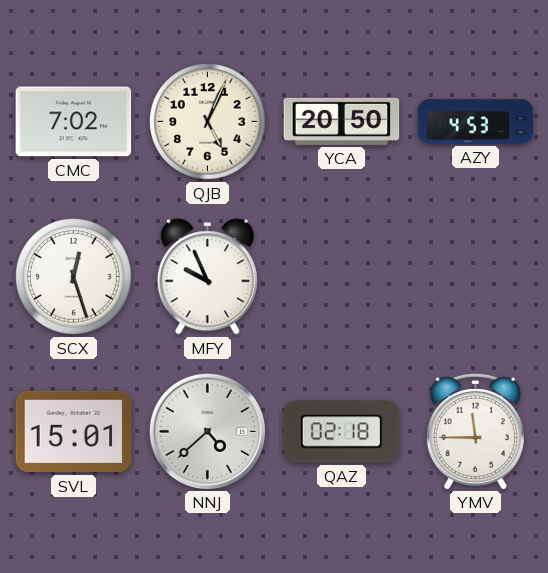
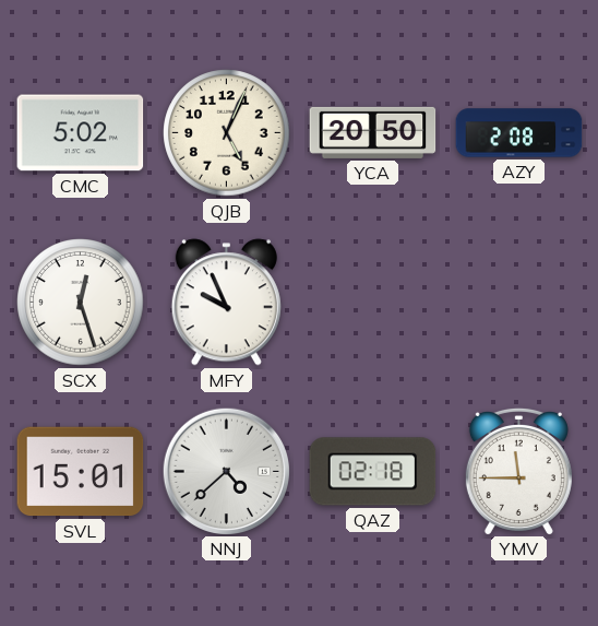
CMC: 7:02 -> 5:02 (81, 133)
AZY: 4:53 -> 2:08 (519, 133)
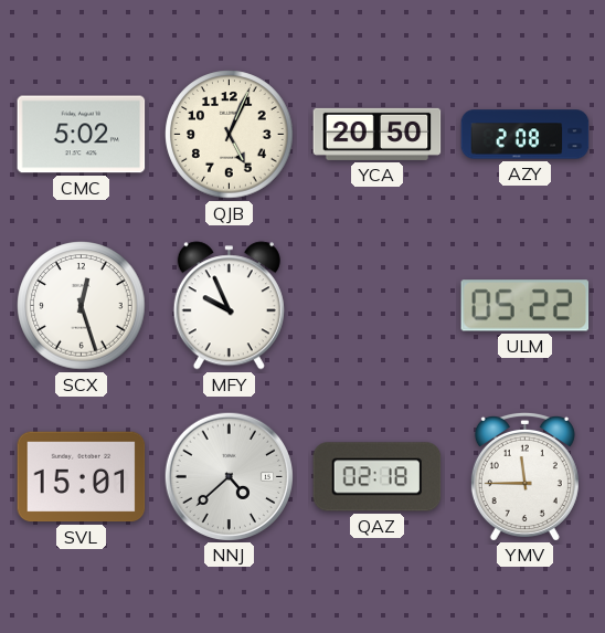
ULM: none -> 05:22 (526, 306)
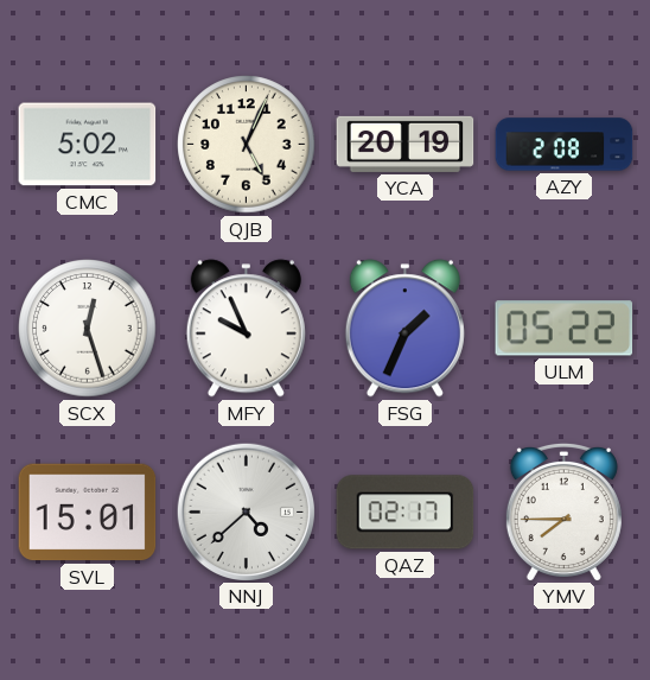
YCA: 20:50 -> 20:19 (406, 144)
FSG: none -> 1:34 (404, 329)
QAZ: 02:18 -> 02:17 (406, 513)
YMV: 11:45 -> 7:45 (563, 511)
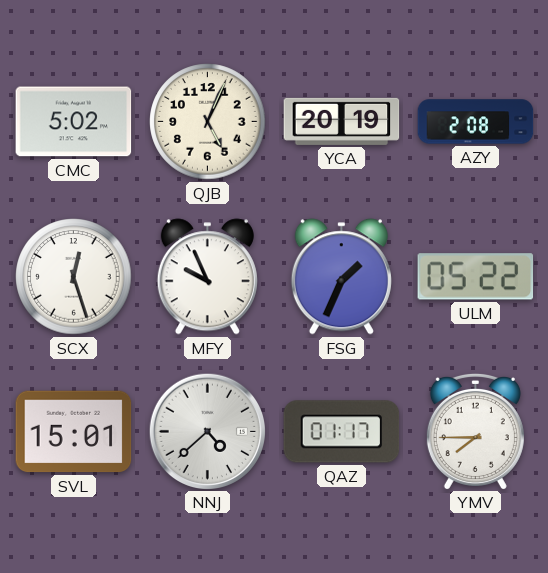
QAZ: 02:17 -> 01:17 (342, 432)
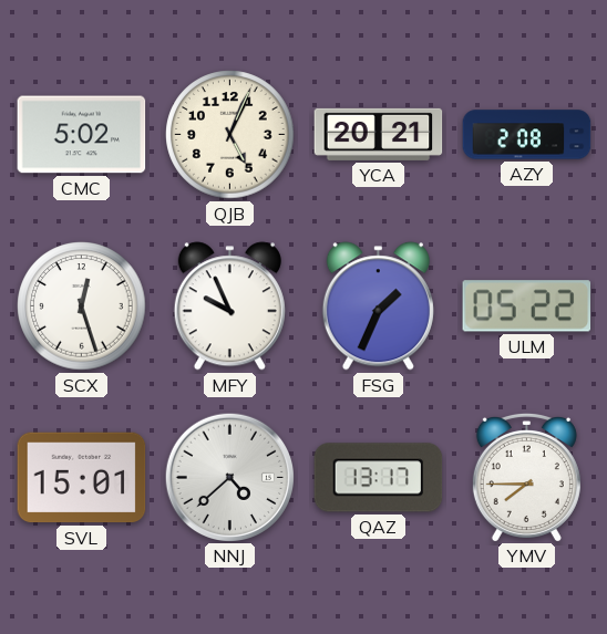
YCA: 20:19 -> 20:21 (379, 134)
QAZ: 01:17 -> 13:17 (379, 478)
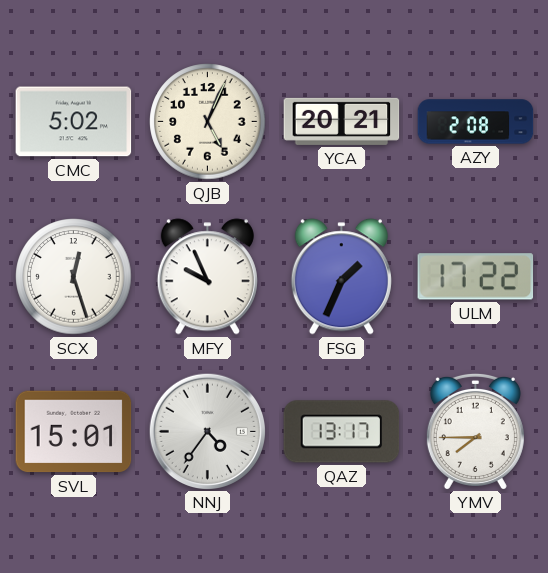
ULM: 05:22 -> 17:22 (476, 277)
NNJ: 4:38 -> 4:36 (207, 431)
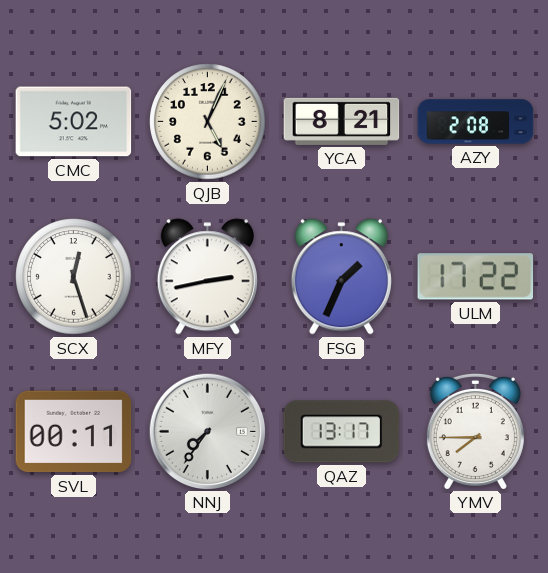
YCA: 20:21 -> 8:21 (342, 121)
MFY: 9:56 -> 2:43 (207, 277)
SVL: 15:01 -> 00:11 (74, 432)
NNJ: 4:36 -> 7:36 (207, 431)
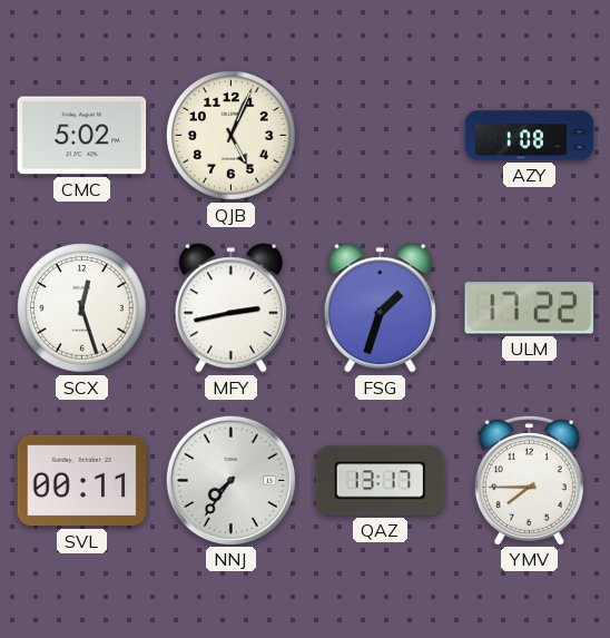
YCA: 8:21 -> none (342, 121)
AZY: 2:08 -> 1:08 (530, 136)
FSG: 1:34 -> 1:33 (380, 308)
